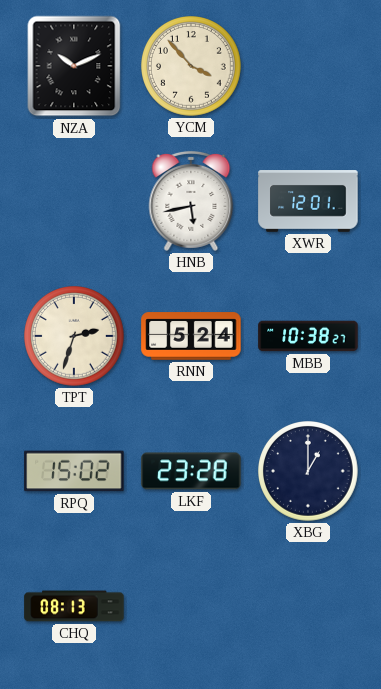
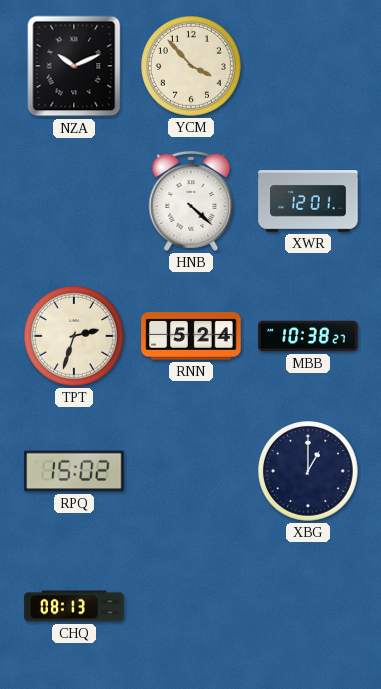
HNB: 5:43 -> 4:22 (191, 201)
LKF: 23:28 -> none (191, 471)
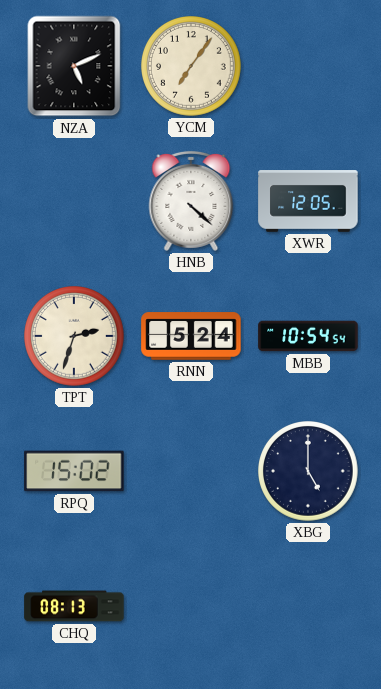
NZA: 10:11 -> 5:11 (74, 66)
YCM: 3:53 -> 7:06 (192, 67)
XWR: 12:01 -> 12:05 (308, 201)
MBB: 10:38 -> 10:54 (308, 336)
XBG: 1:00 -> 5:00 (309, 472)
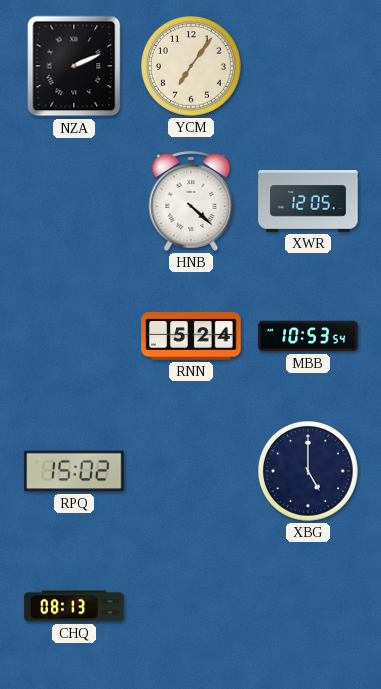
NZA: 5:11 -> 2:11 (74, 66)
TPT: 2:33 -> none (75, 337)
MBB: 10:54 -> 10:53 (308, 336)
